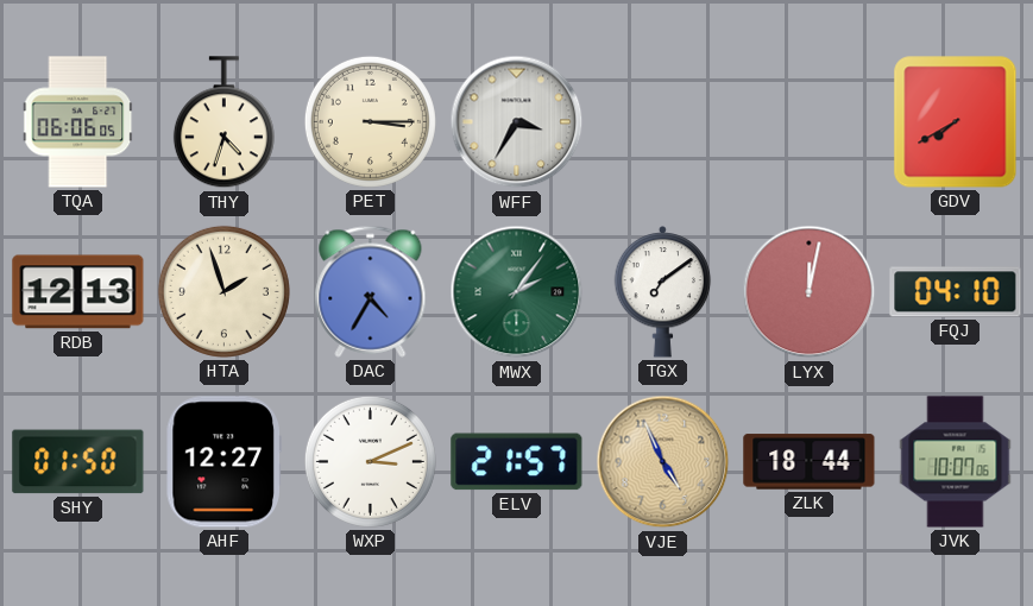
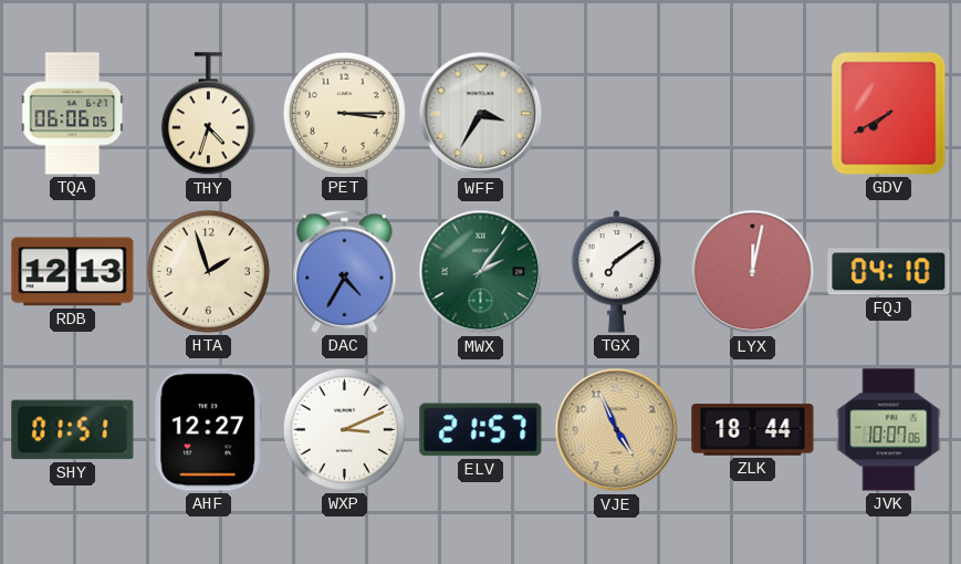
SHY: 01:50 -> 01:51 (73, 430)
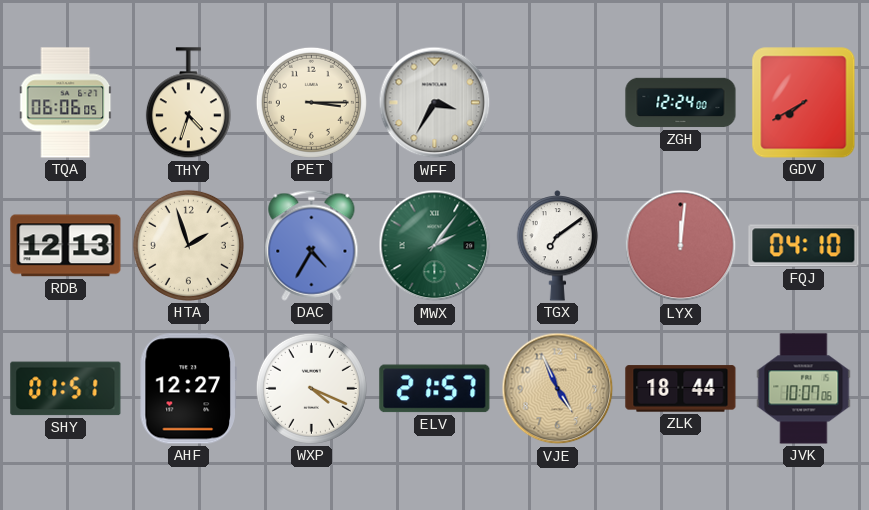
ZGH: none -> 12:24 (681, 103)
LYX: 12:02 -> 12:01 (681, 246)
WXP: 3:11 -> 4:19 (311, 388)
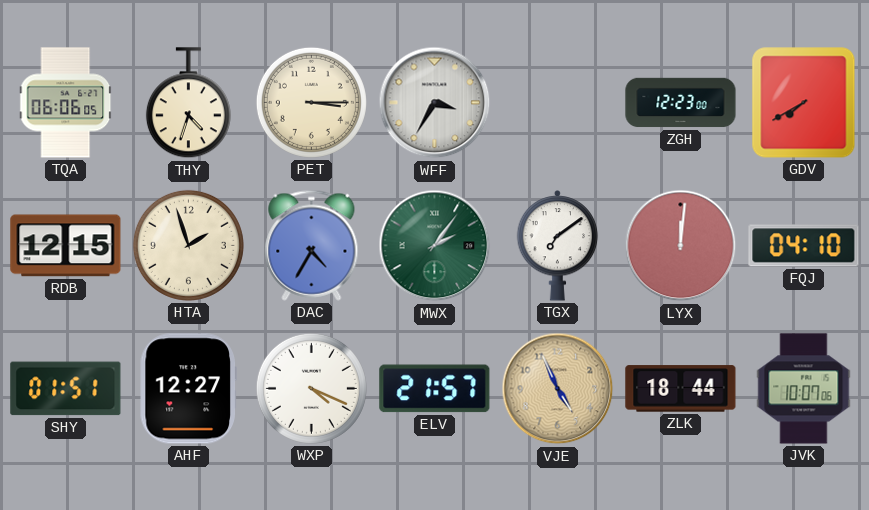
ZGH: 12:24 -> 12:23 (681, 103)
RDB: 12:13 -> 12:15 (66, 246)
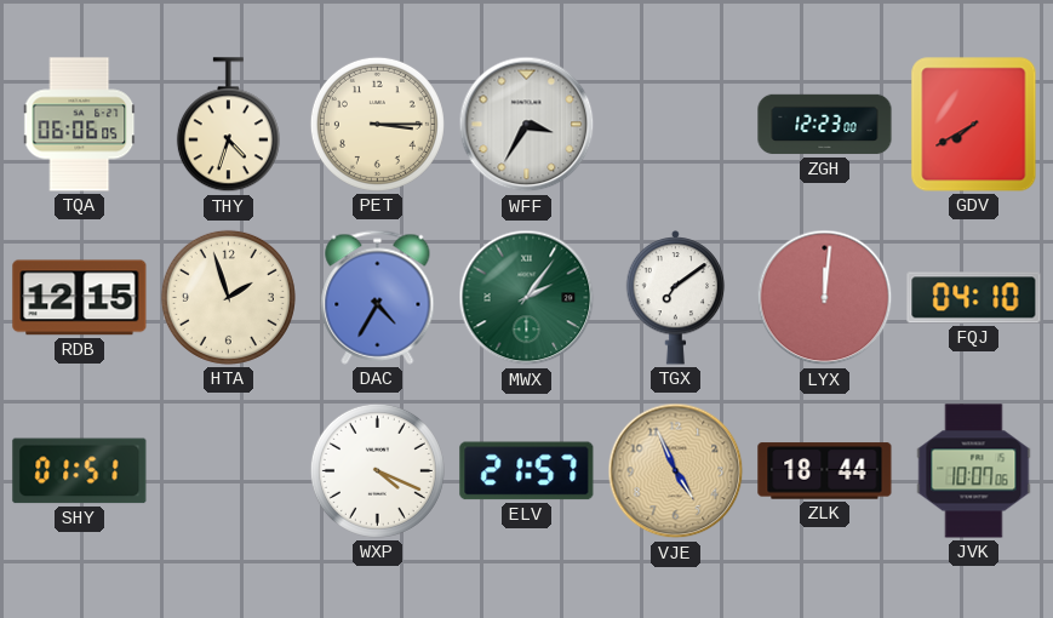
AHF: 12:27 -> none (188, 389)
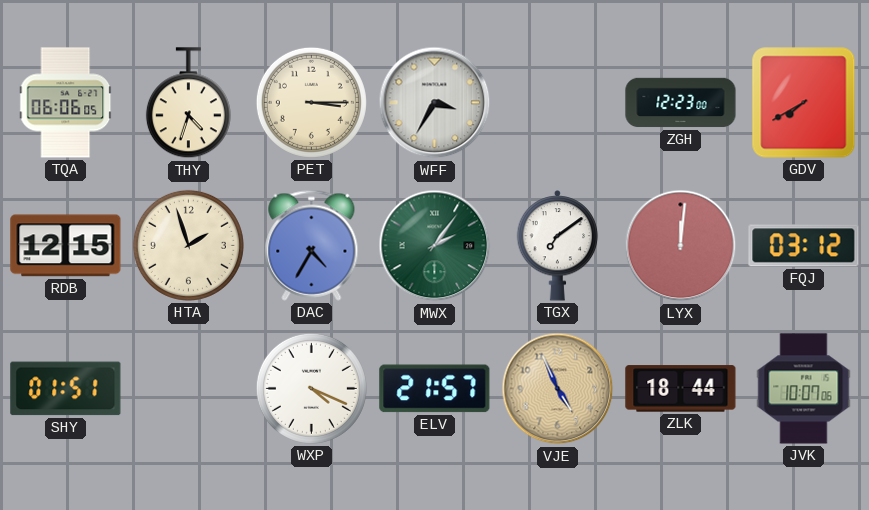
FQJ: 04:10 -> 03:12 (804, 246)
